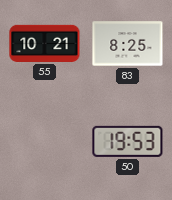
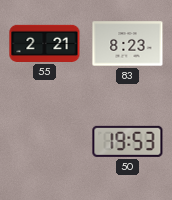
55: 10:21 -> 2:21 (45, 43)
83: 8:25 -> 8:23 (128, 44)
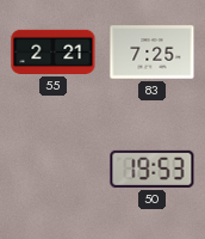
83: 8:23 -> 7:25 (153, 53)
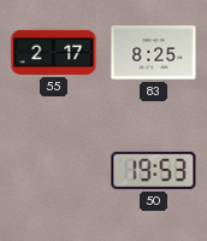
55: 2:21 -> 2:17 (54, 52)
83: 7:25 -> 8:25 (154, 53)
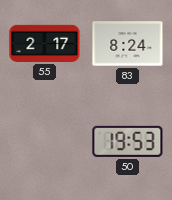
83: 8:25 -> 8:24 (128, 44)
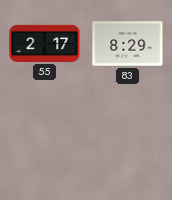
83: 8:24 -> 8:29 (128, 44)
50: 19:53 -> none (128, 141)
